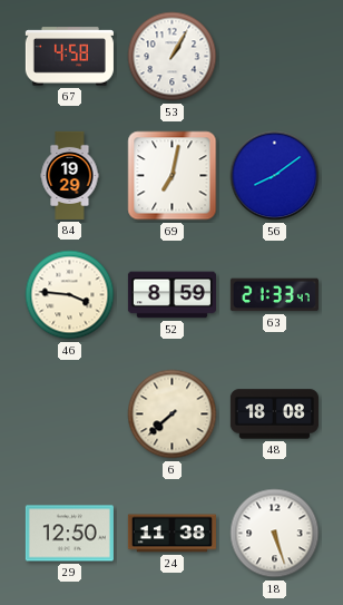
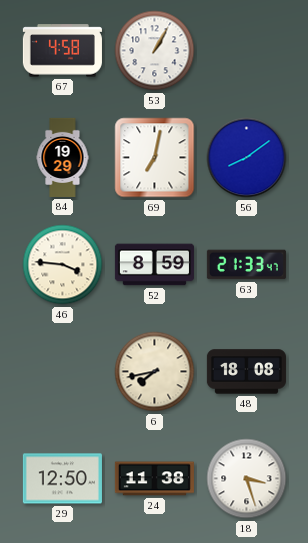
6: 7:38 -> 7:43 (155, 372)
18: 5:27 -> 3:27 (247, 479)
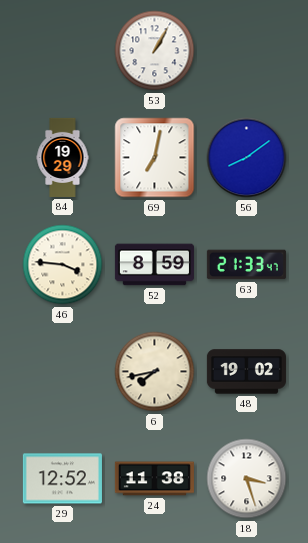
67: 4:58 -> none (62, 51)
48: 18:08 -> 19:02 (246, 372)
29: 12:50 -> 12:52 (62, 479)
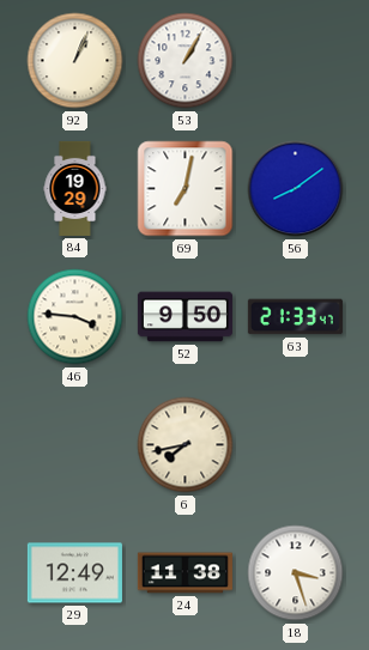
92: none -> 1:04 (75, 61)
52: 8:59 -> 9:50 (184, 317)
48: 19:02 -> none (246, 372)
29: 12:52 -> 12:49 (74, 573)
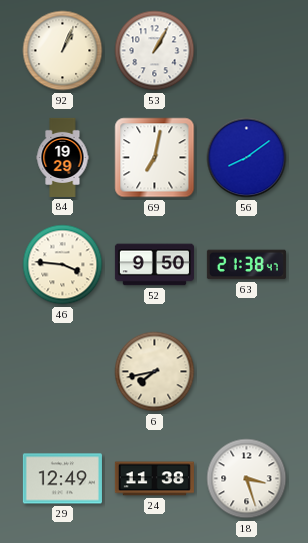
63: 21:33 -> 21:38 (246, 265)
